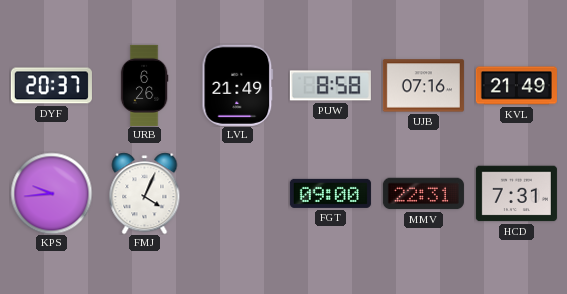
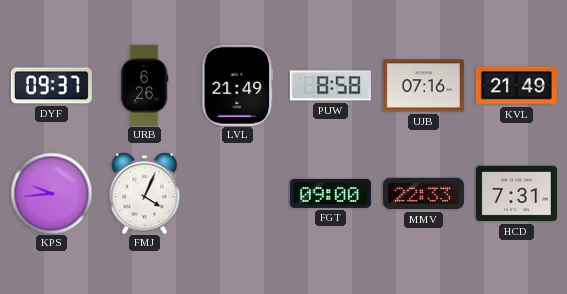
DYF: 20:37 -> 09:37 (51, 86)
MMV: 22:31 -> 22:33 (423, 194)
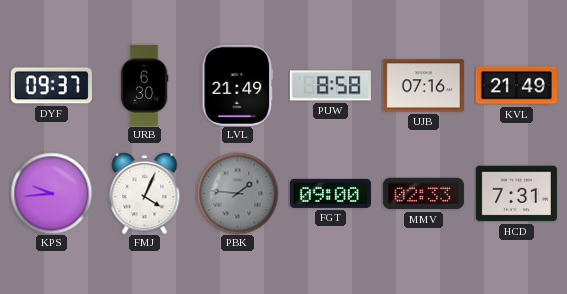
URB: 6:26 -> 6:30 (144, 85)
PBK: none -> 1:46 (237, 193)
MMV: 22:33 -> 02:33 (423, 194)
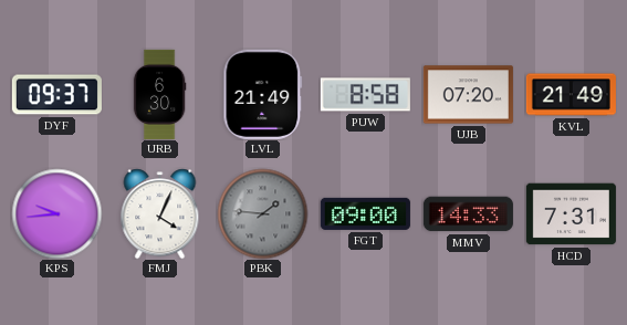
UJB: 07:16 -> 07:20 (468, 95)
MMV: 02:33 -> 14:33 (468, 214)
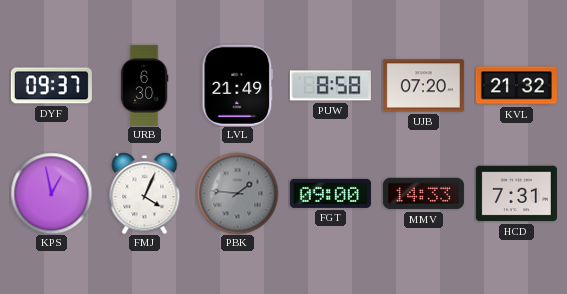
KVL: 21:49 -> 21:32 (516, 86)
KPS: 9:44 -> 12:58 (51, 193)
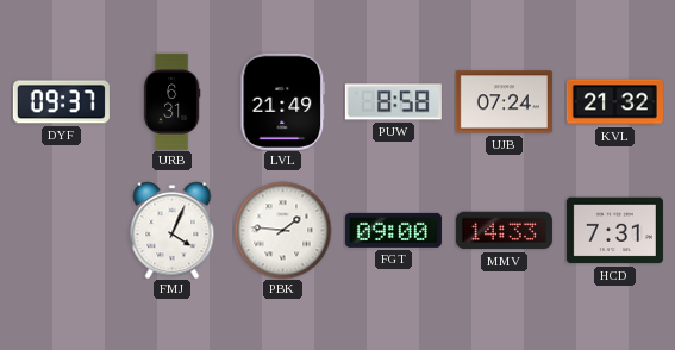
URB: 6:30 -> 6:31 (171, 101)
UJB: 07:20 -> 07:24 (504, 102)
KPS: 12:58 -> none (51, 193)
PBK dial: grey -> white (282, 230)
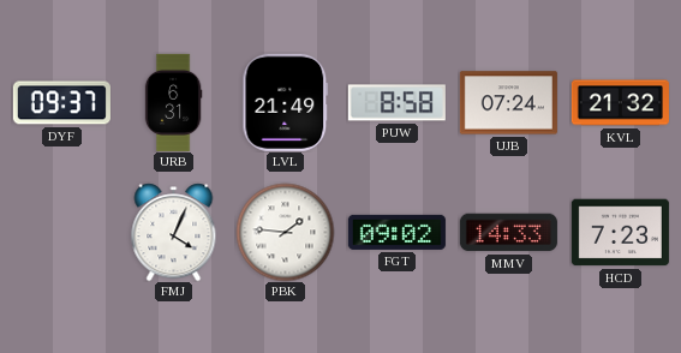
FGT: 09:00 -> 09:02 (396, 232)
HCD: 7:31 -> 7:23 (620, 233)
